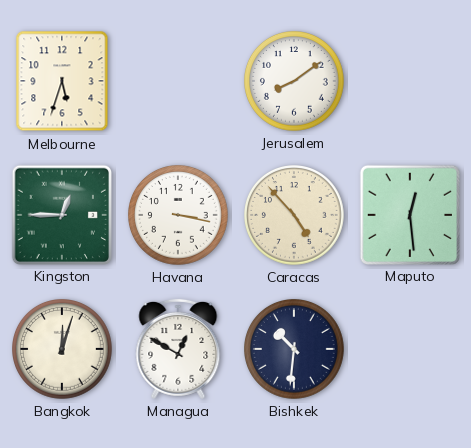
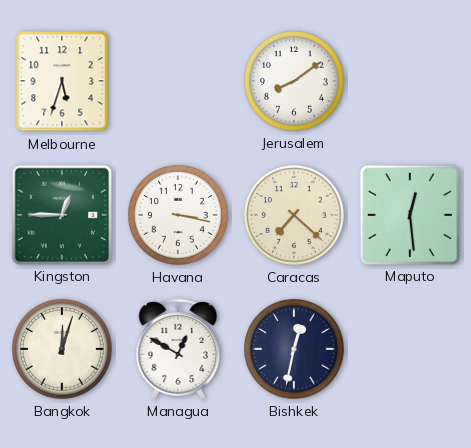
Caracas: 4:53 -> 7:22 (295, 216)
Bishkek: 10:31 -> 12:32 (295, 350)
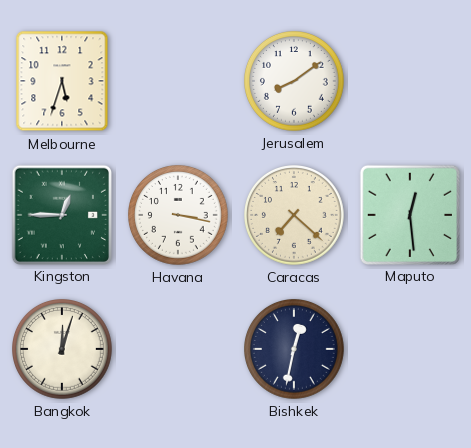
Managua: 12:50 -> none (178, 349)
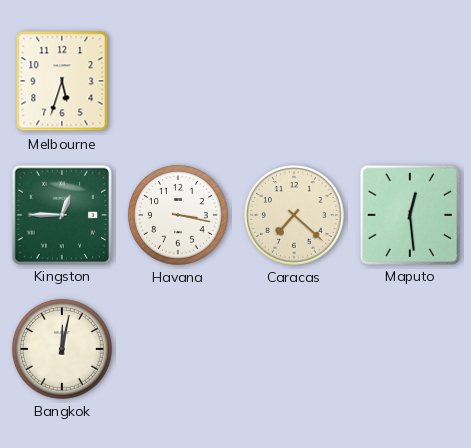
Jerusalem: 8:09 -> none (295, 82)
Bangkok: 12:03 -> 12:02 (63, 350)
Bishkek: 12:32 -> none (295, 350)
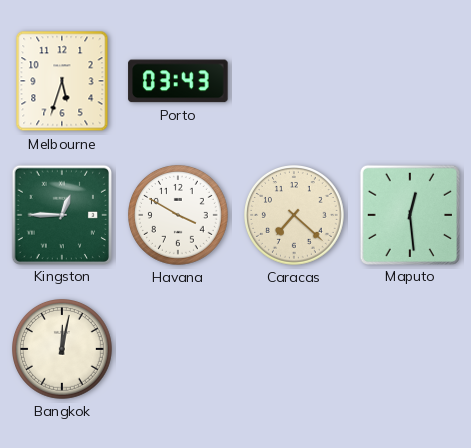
Porto: none -> 03:43 (178, 81)
Havana: 3:17 -> 3:50 (179, 216)
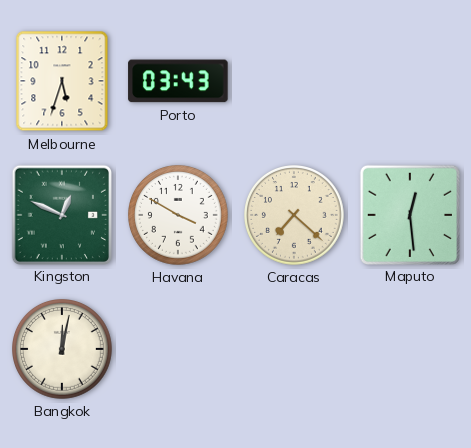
Kingston: 12:45 -> 12:49 (61, 214)
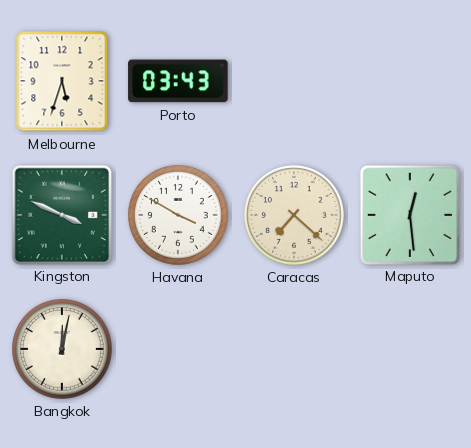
Kingston: 12:49 -> 3:49 (61, 214)
